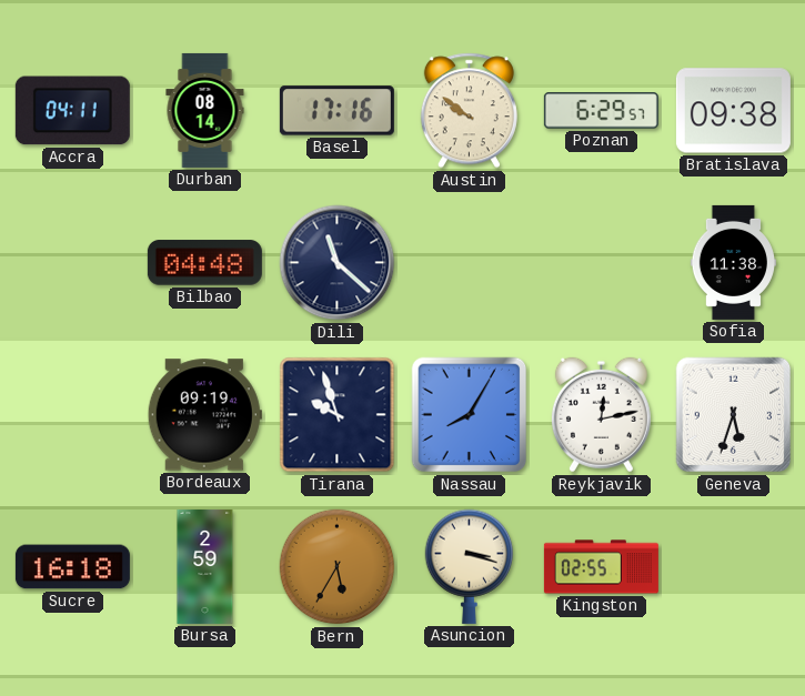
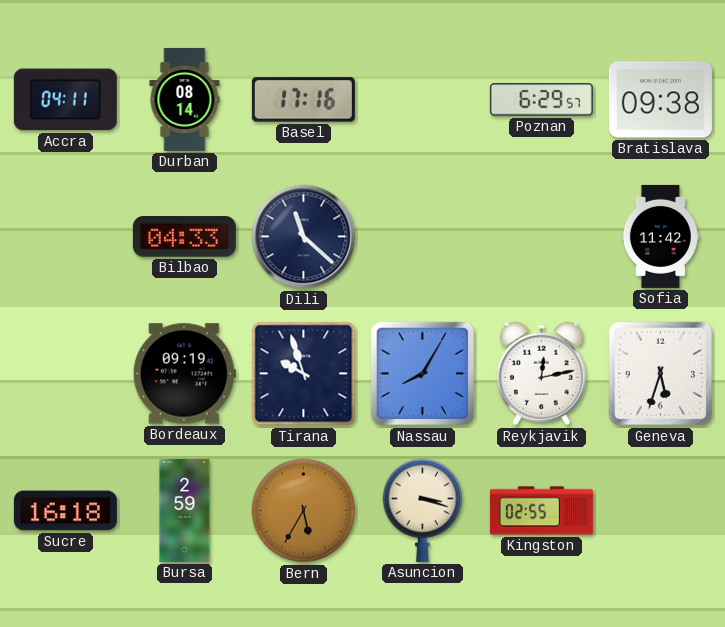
Austin: 9:51 -> none (469, 111)
Bilbao: 04:48 -> 04:33 (184, 237)
Sofia: 11:38 -> 11:42 (660, 236)
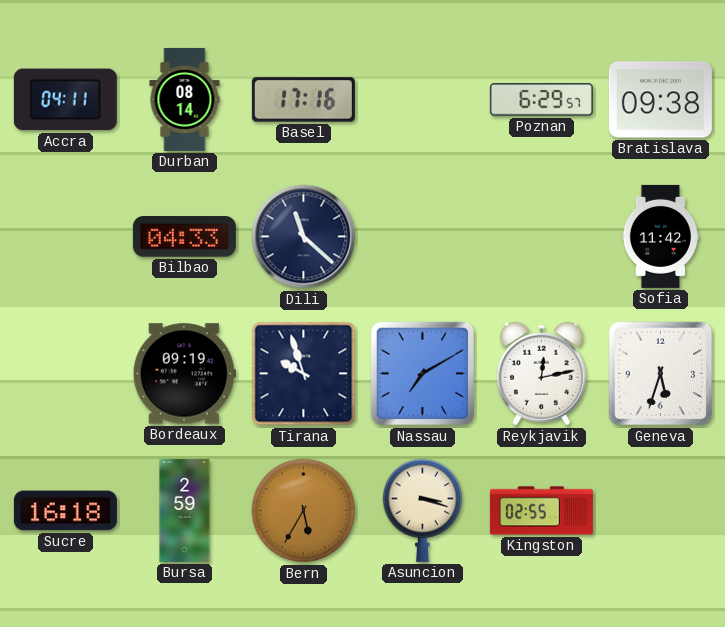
Nassau: 8:05 -> 7:10 (423, 374)
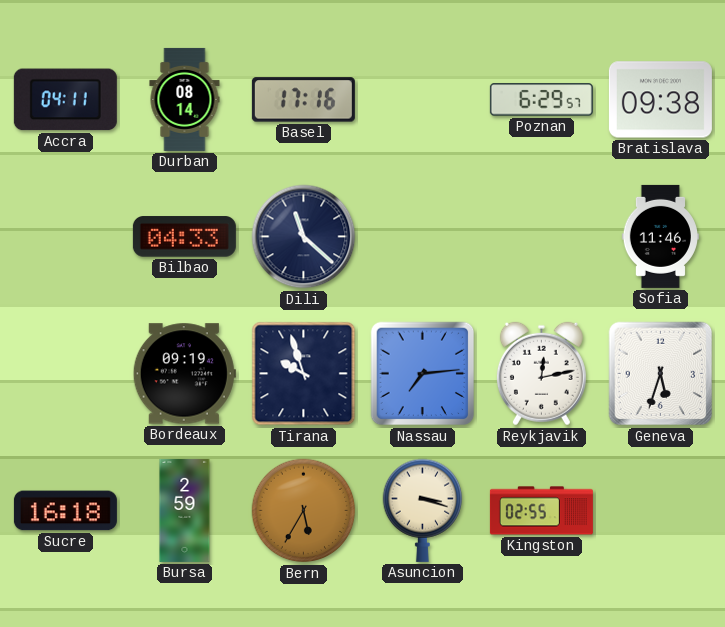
Sofia: 11:42 -> 11:46 (660, 236)
Nassau: 7:10 -> 7:14 (423, 374)
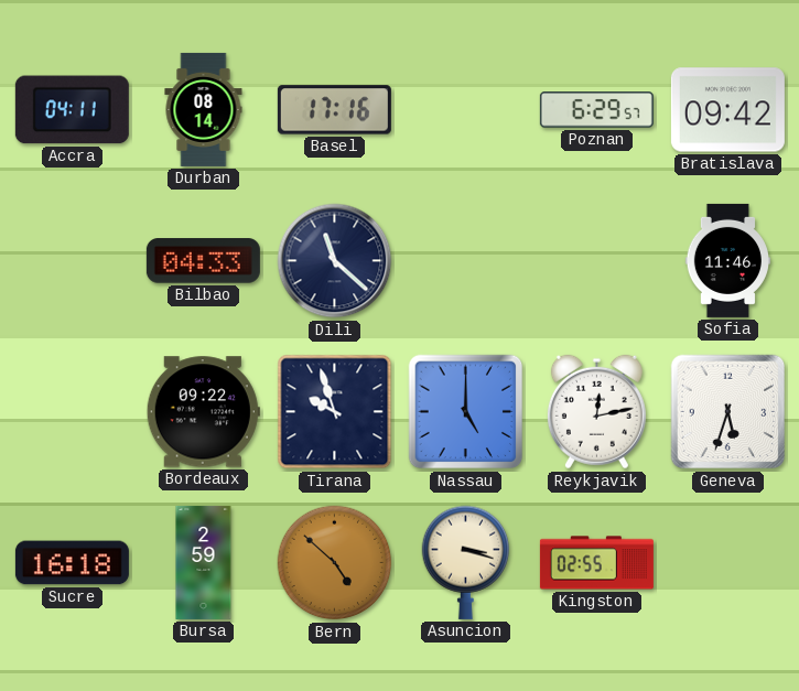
Bratislava: 09:38 -> 09:42 (727, 110)
Bordeaux: 09:19 -> 09:22 (203, 412)
Nassau: 7:14 -> 5:00 (466, 412)
Bern: 5:35 -> 4:52 (335, 563)
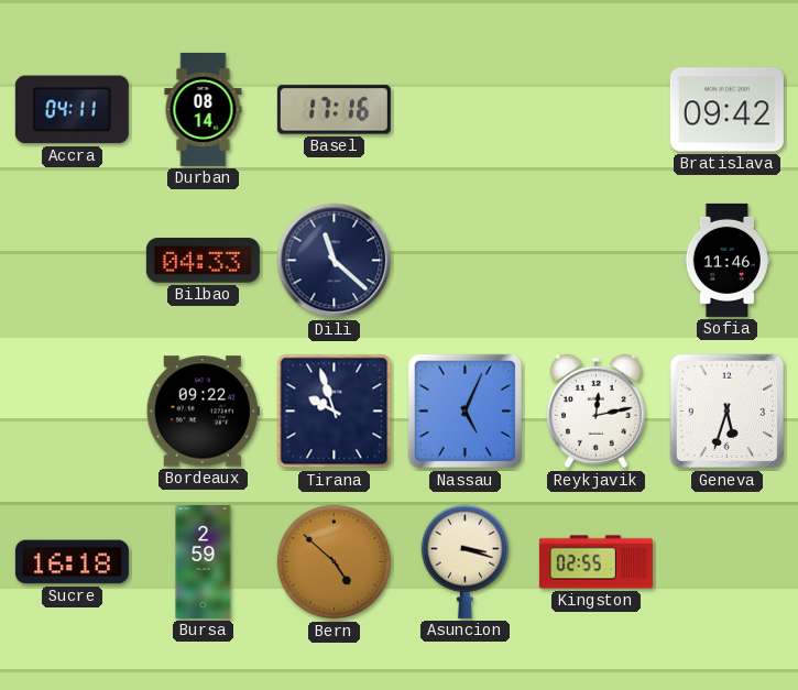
Poznan: 6:29 -> none (596, 110)
Nassau: 5:00 -> 5:04 (466, 412)
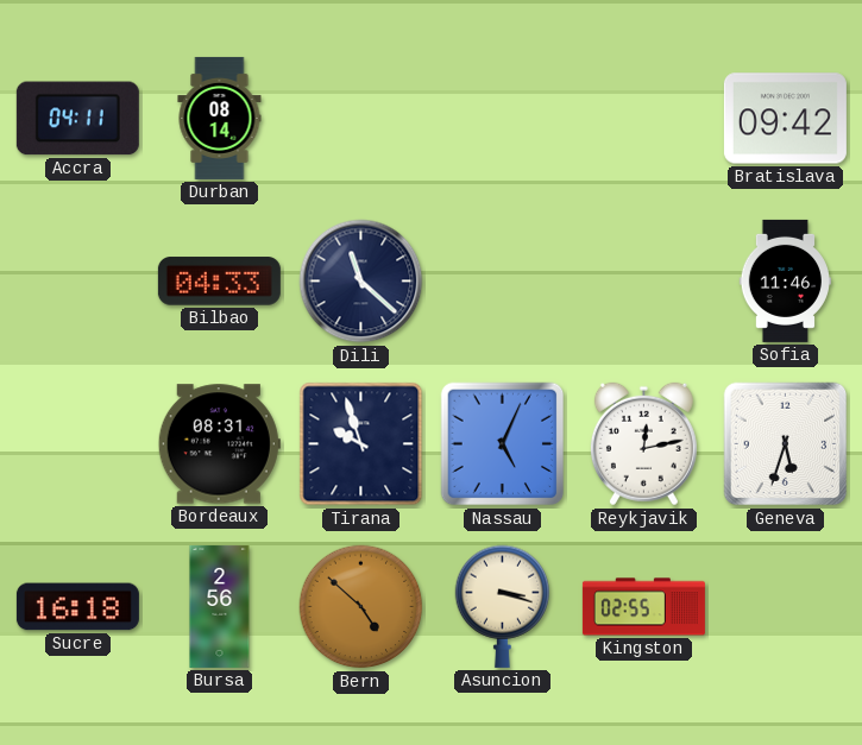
Basel: 17:16 -> none (334, 110)
Bordeaux: 09:22 -> 08:31 (219, 444)
Bursa: 2:59 -> 2:56 (220, 606)
